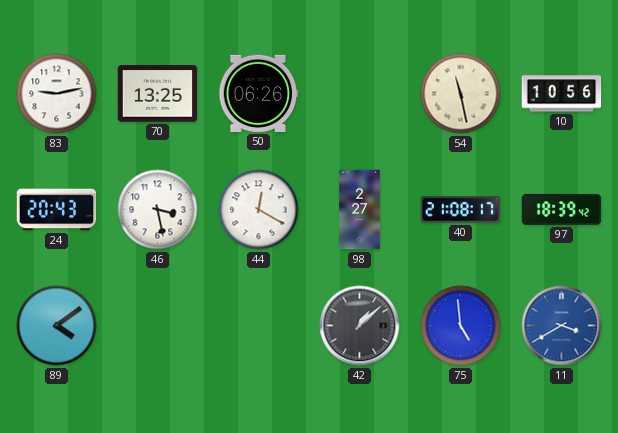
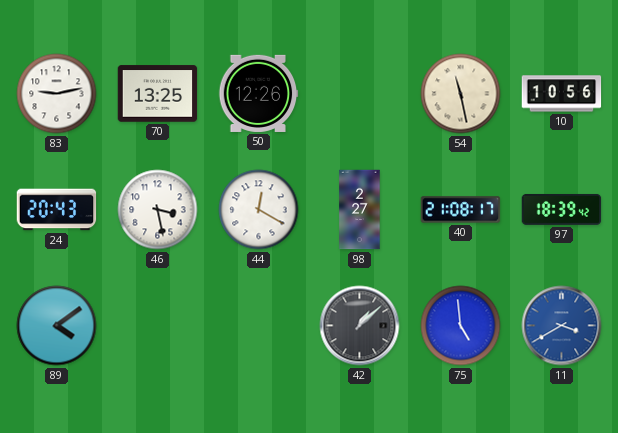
50: 06:26 -> 12:26 (258, 93)
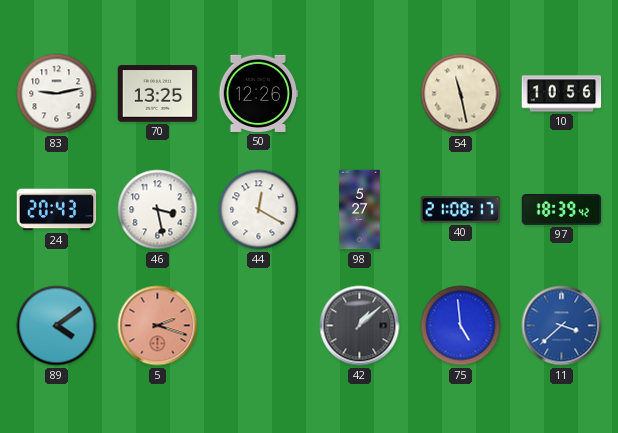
98: 2:27 -> 5:27 (360, 210)
5: none -> 2:18 (158, 326)
11: 3:40 -> 3:38 (562, 326)
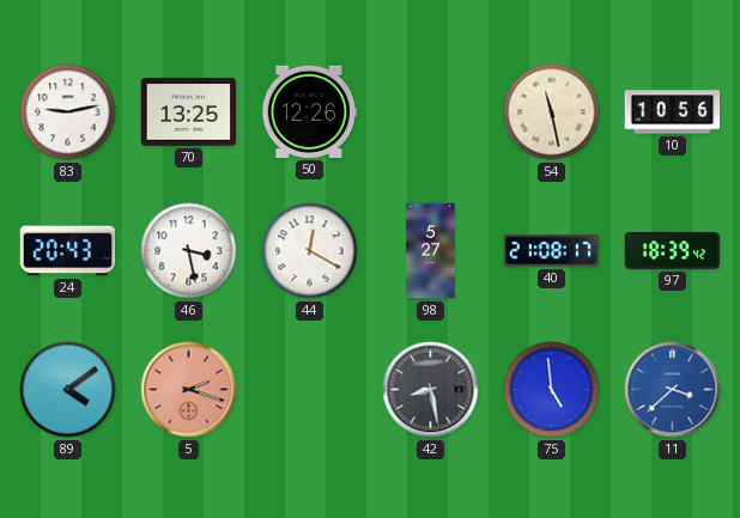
42: 1:08 -> 8:28 (431, 390)
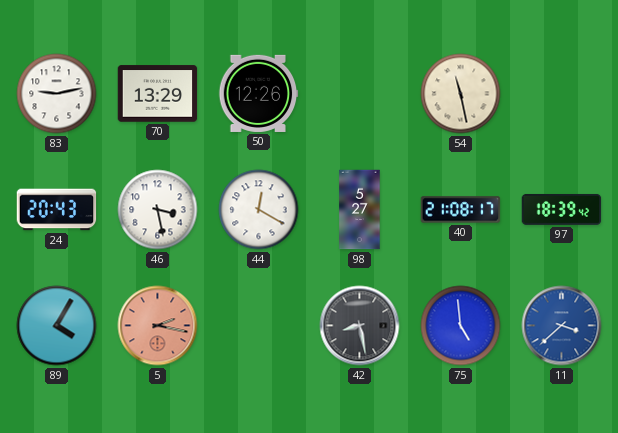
70: 13:25 -> 13:29 (158, 94)
10: 10:56 -> none (673, 112)
89: 4:09 -> 4:05 (57, 326)
5: 2:18 -> 2:17 (158, 326)
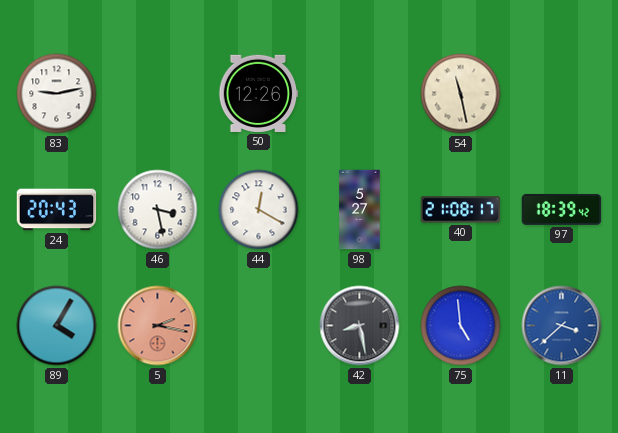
70: 13:29 -> none (158, 94)
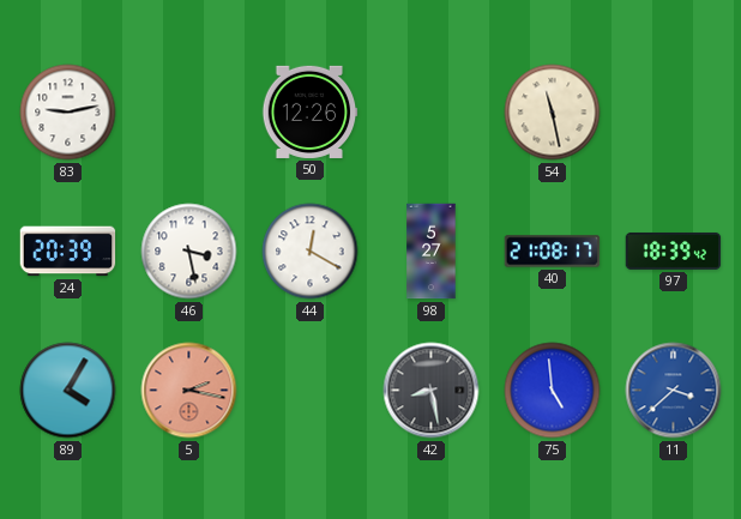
24: 20:43 -> 20:39 (68, 252)
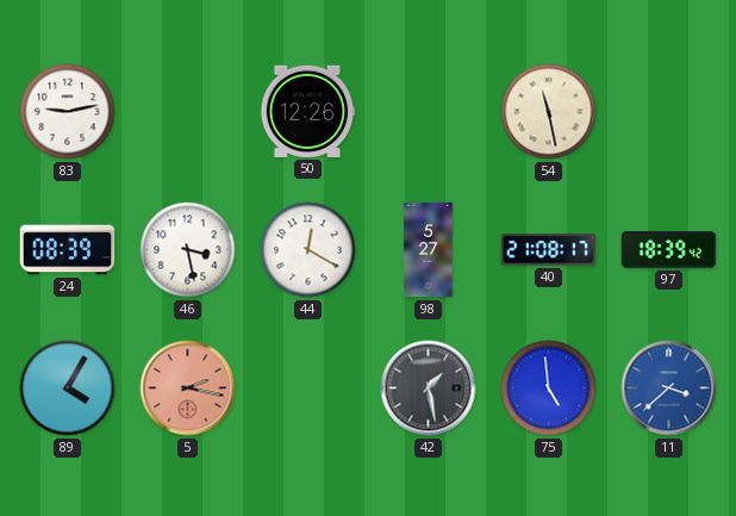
24: 20:39 -> 08:39 (68, 250)
42: 8:28 -> 1:28 (429, 388)
